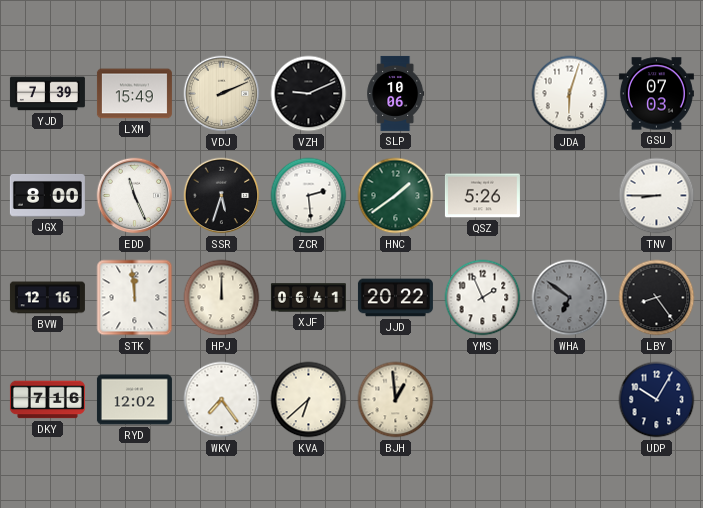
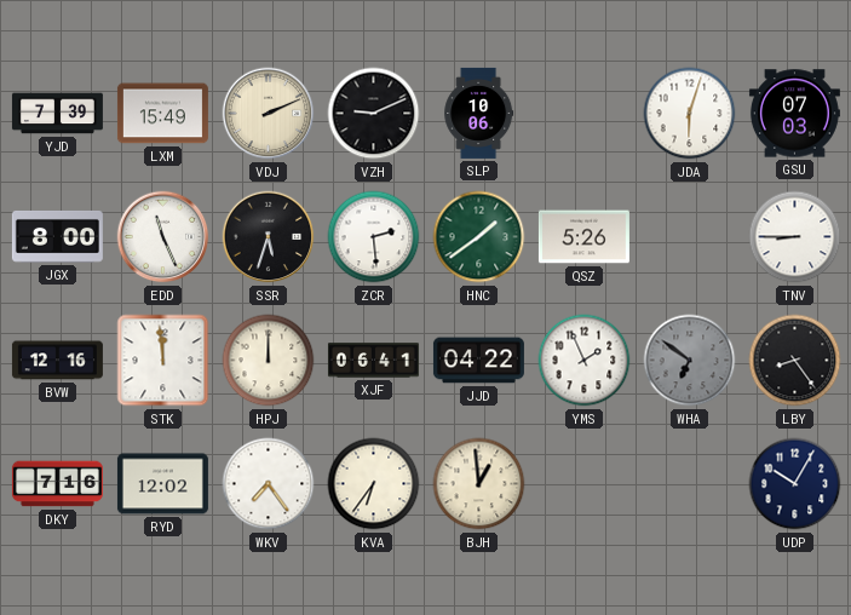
JJD: 20:22 -> 04:22 (478, 361)
KVA: 6:38 -> 6:36 (374, 484)
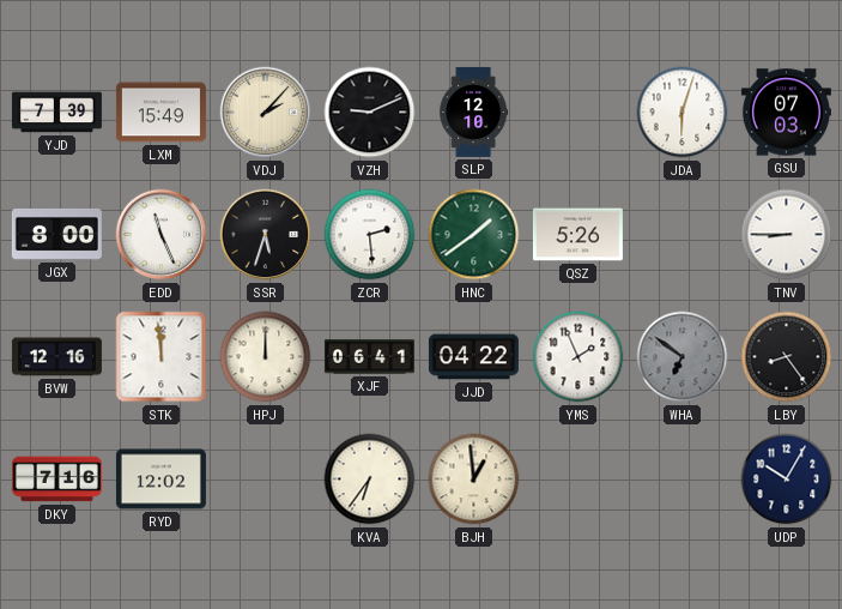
VDJ: 2:11 -> 2:07 (266, 113)
SLP: 10:06 -> 12:10 (474, 111)
WKV: 7:24 -> none (269, 484)
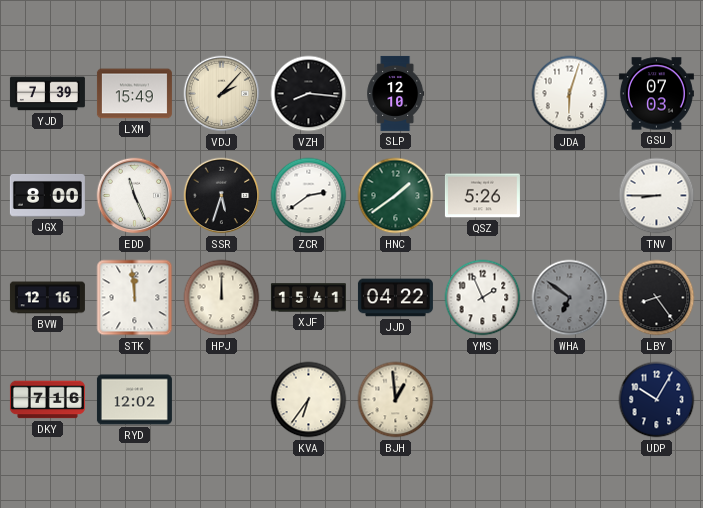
VZH: 9:11 -> 8:16 (309, 94)
ZCR: 2:29 -> 2:39 (309, 196)
XJF: 06:41 -> 15:41 (308, 298)
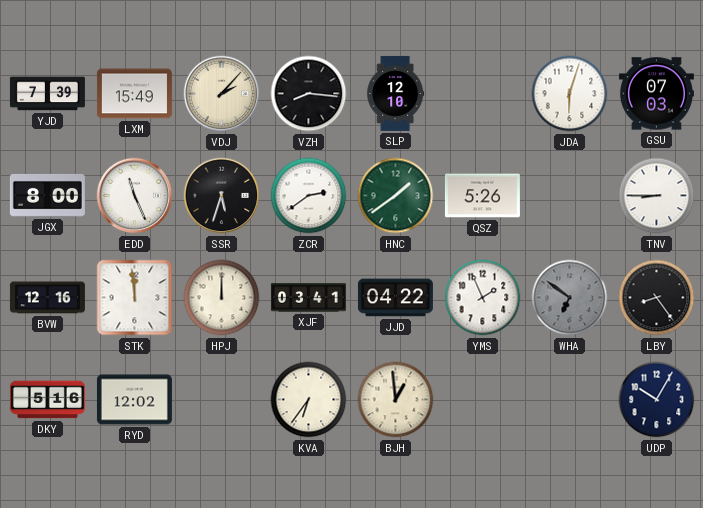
XJF: 15:41 -> 03:41 (308, 298)
DKY: 7:16 -> 5:16 (47, 400)
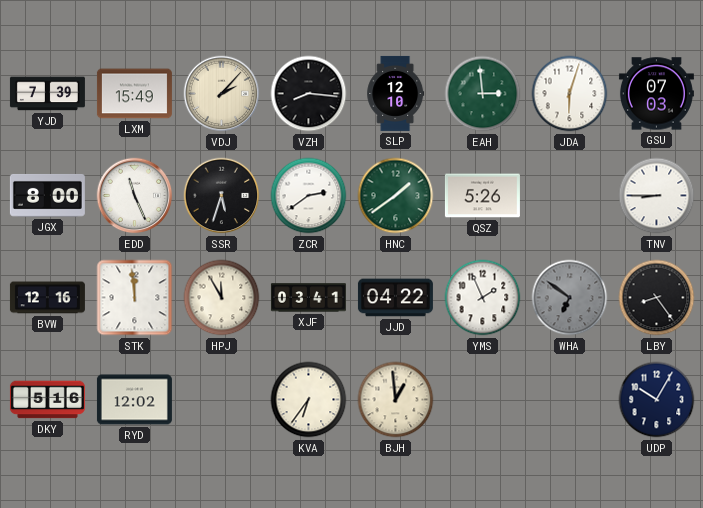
EAH: none -> 2:59 (483, 94)
HPJ: 12:00 -> 11:55 (222, 298)
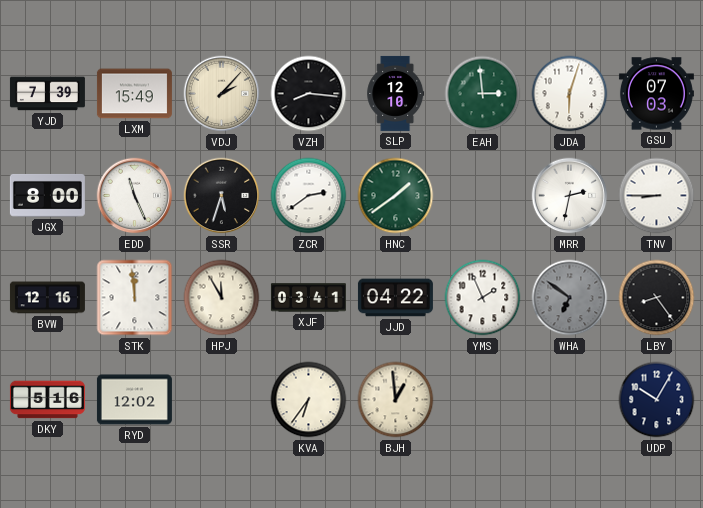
QSZ: 5:26 -> none (482, 196)
MRR: none -> 2:32 (570, 196)
